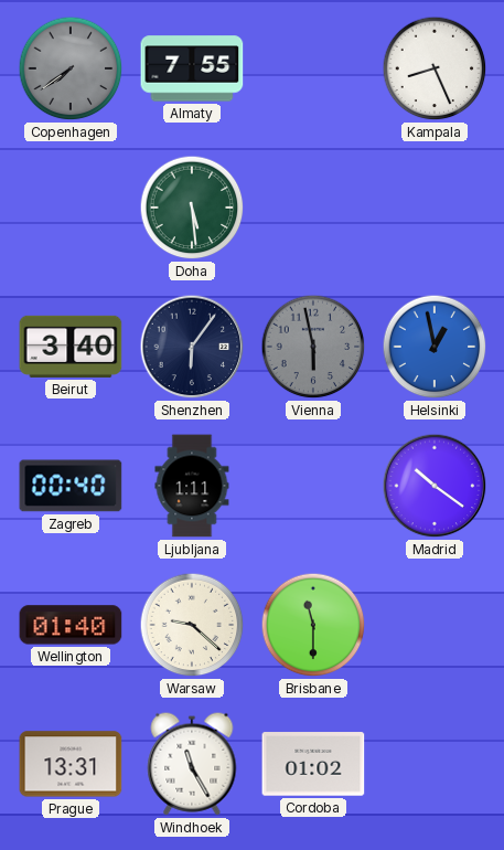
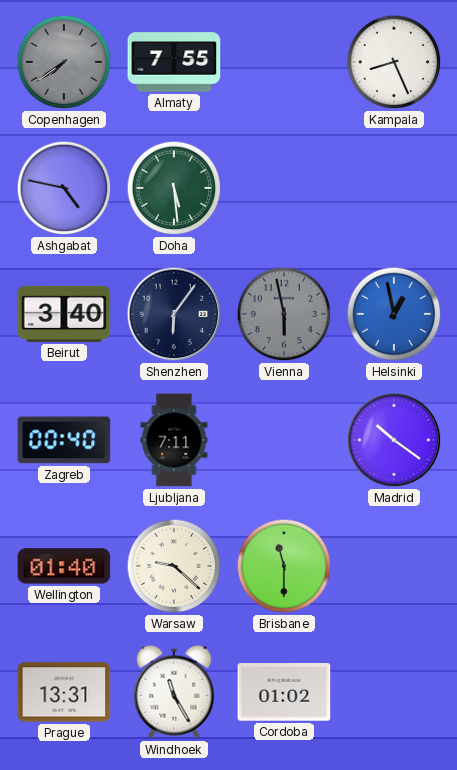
Ashgabat: none -> 4:47 (64, 188)
Ljubljana: 1:11 -> 7:11 (174, 440)
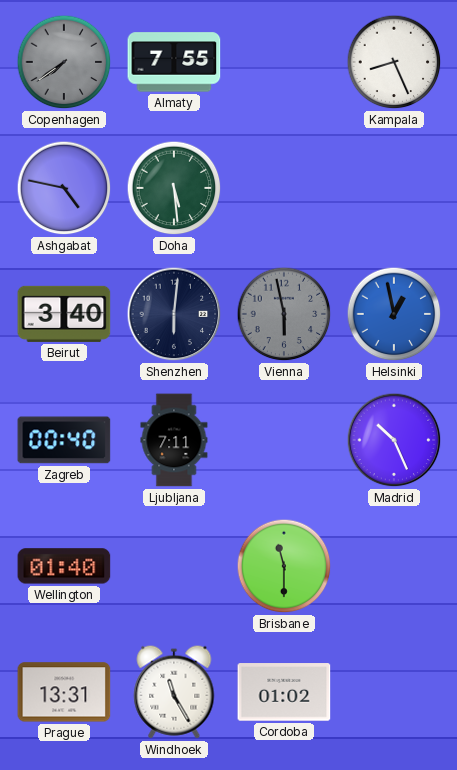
Shenzhen: 6:06 -> 6:01 (174, 314)
Madrid: 10:21 -> 10:26 (394, 440)
Warsaw: 9:22 -> none (174, 566)
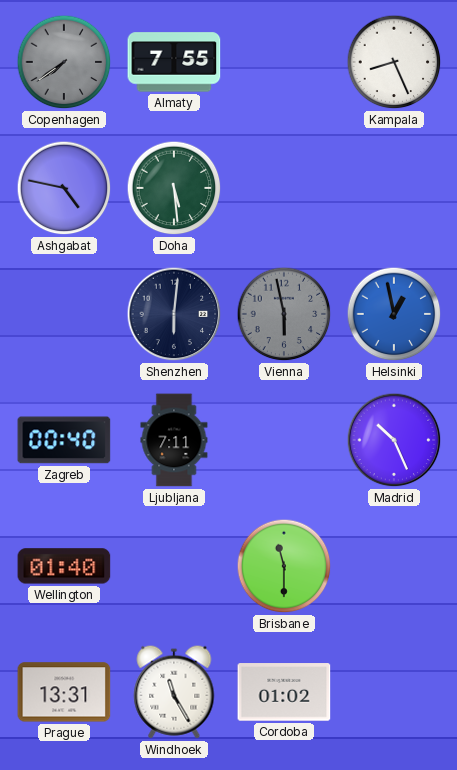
Beirut: 3:40 -> none (64, 314)
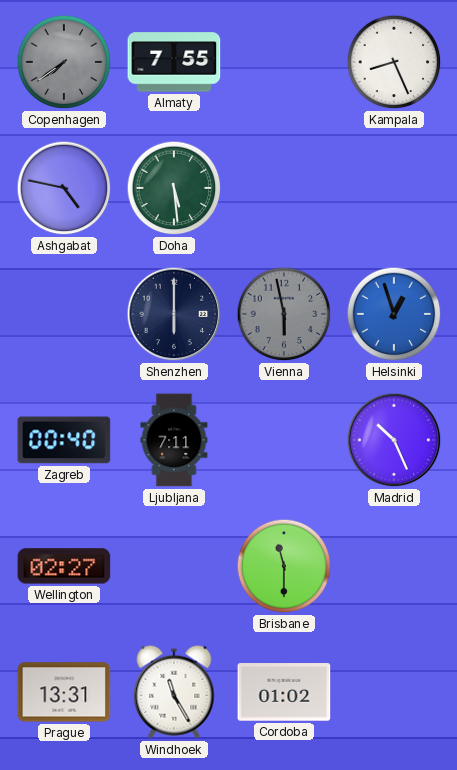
Shenzhen: 6:01 -> 6:00 (174, 314)
Helsinki: 12:58 -> 12:57 (394, 314)
Wellington: 01:40 -> 02:27 (64, 566)
